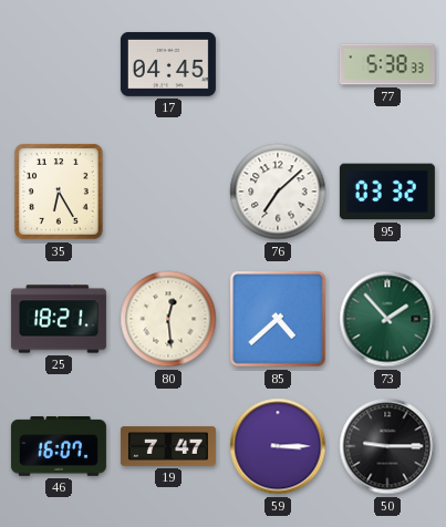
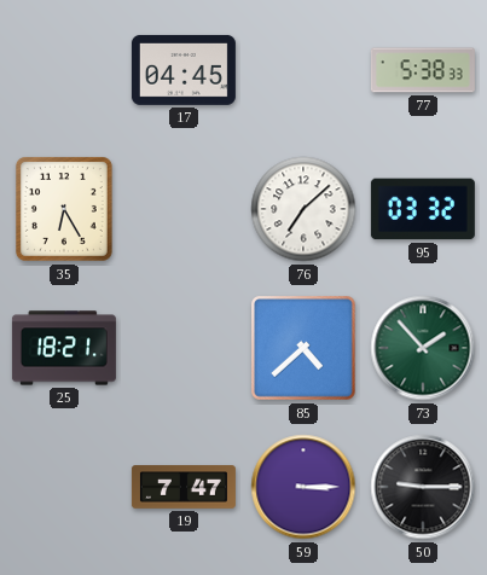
80: 12:29 -> none (168, 319)
46: 16:07 -> none (59, 446)
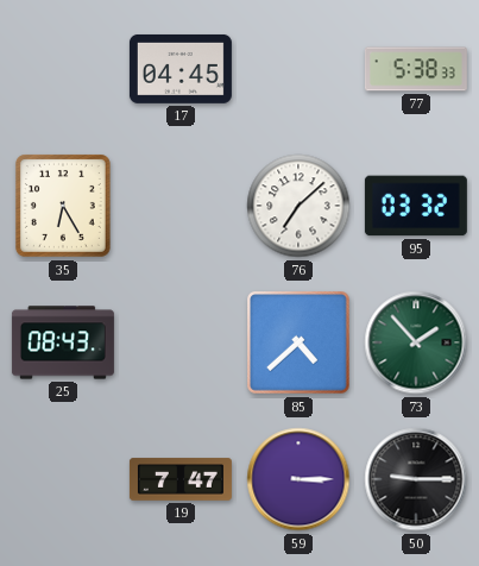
25: 18:21 -> 08:43 (63, 342)
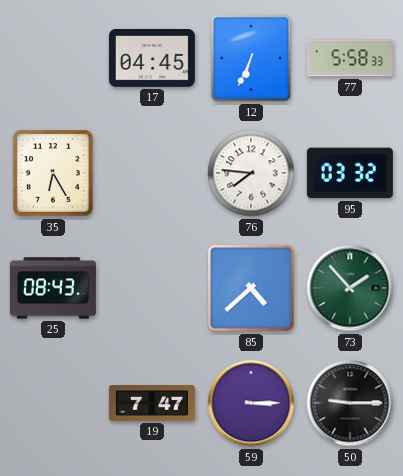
12: none -> 6:34 (251, 58)
77: 5:38 -> 5:58 (350, 58)
76: 7:08 -> 7:46 (251, 173)
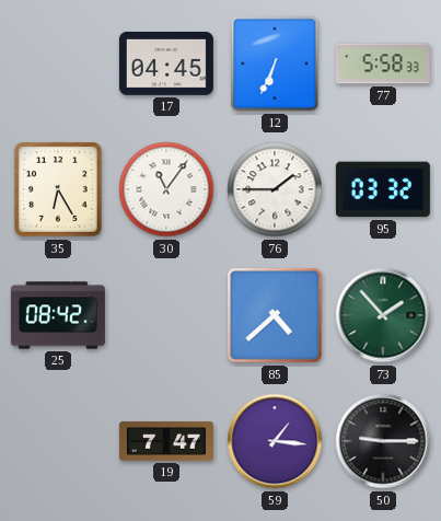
30: none -> 11:06 (166, 189)
76: 7:46 -> 1:45 (275, 189)
25: 08:43 -> 08:42 (58, 315)
59: 3:15 -> 1:16 (275, 441)
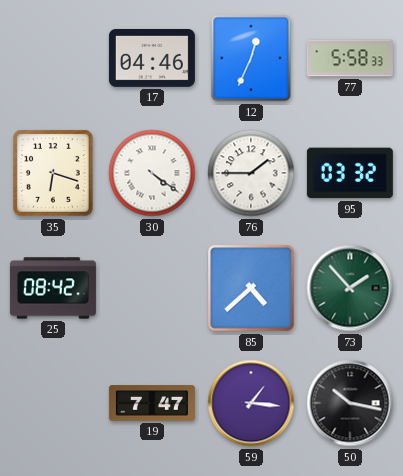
17: 04:45 -> 04:46 (152, 58)
12: 6:34 -> 12:34 (251, 58)
35: 6:25 -> 6:18 (53, 173)
30: 11:06 -> 4:21 (152, 173)
50: 9:15 -> 10:17 (350, 403)
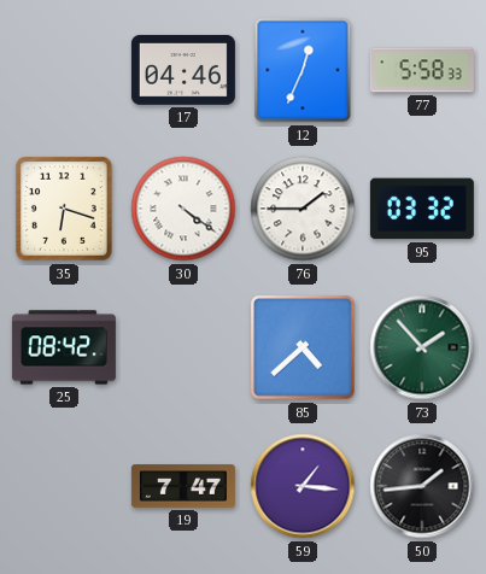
50: 10:17 -> 1:44 (422, 486)
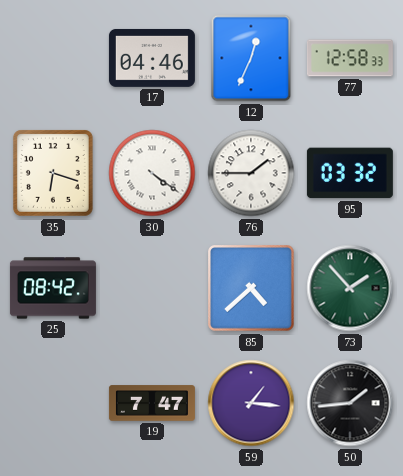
77: 5:58 -> 12:58 (350, 58)
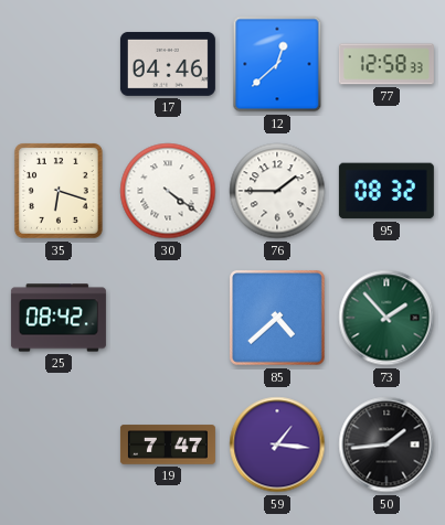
12: 12:34 -> 12:38 (277, 64)
95: 03:32 -> 08:32 (386, 191)
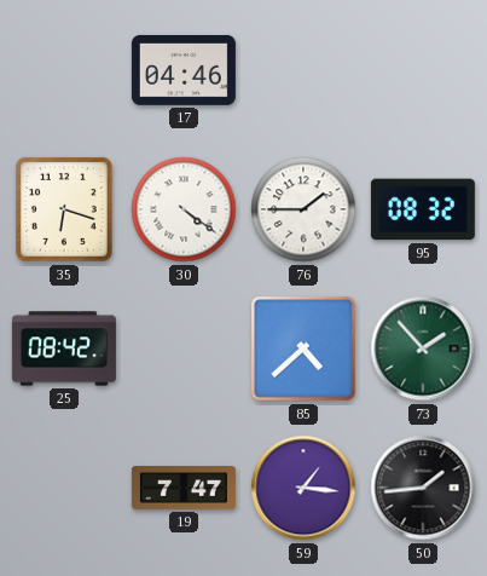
12: 12:38 -> none (277, 64)
77: 12:58 -> none (386, 64)
